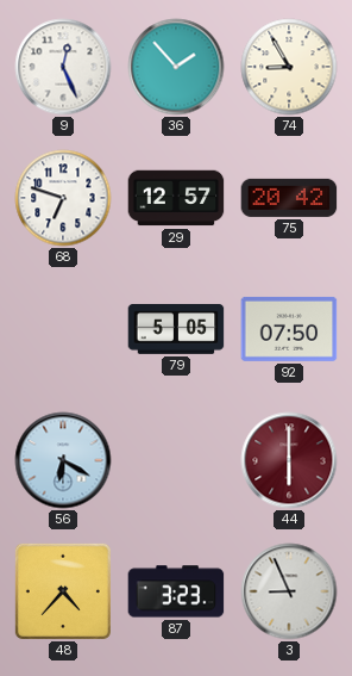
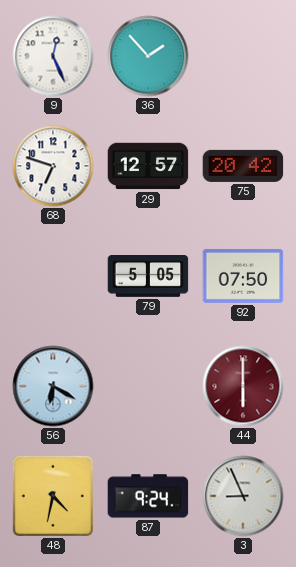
74: 8:55 -> none (289, 67)
48: 4:37 -> 4:32 (53, 496)
87: 3:23 -> 9:24 (148, 496)
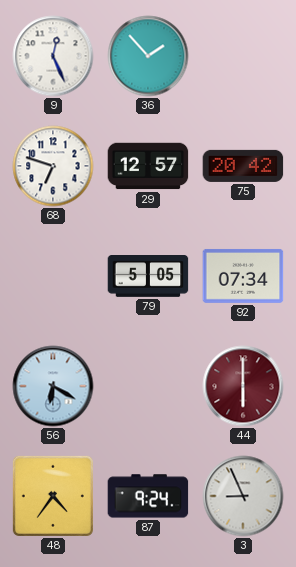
92: 07:50 -> 07:34 (243, 276)
48: 4:32 -> 4:36 (53, 496)
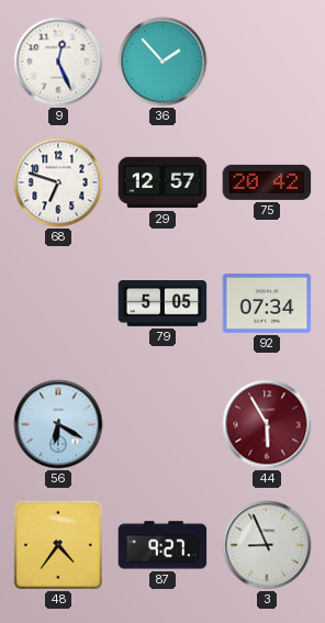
44: 6:00 -> 5:55 (267, 424)
87: 9:24 -> 9:27 (162, 545)
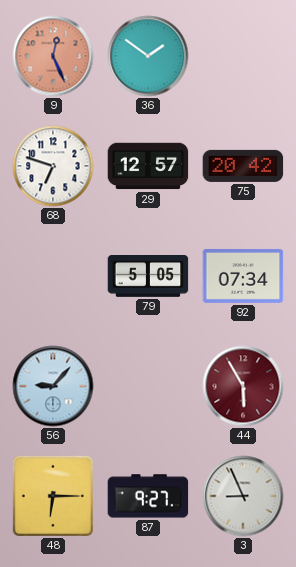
9 dial: white -> salmon (53, 56)
36: 1:53 -> 1:51 (148, 56)
56: 6:20 -> 9:07 (53, 386)
48: 4:36 -> 6:15 (53, 496)
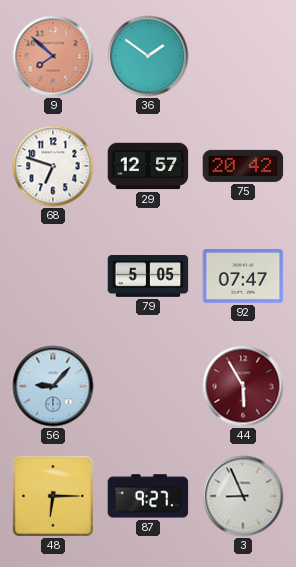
9: 12:26 -> 7:52 (53, 56)
92: 07:34 -> 07:47 (243, 276)
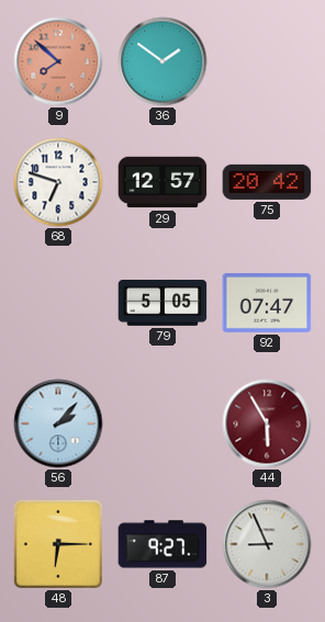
56: 9:07 -> 2:07 (58, 423)
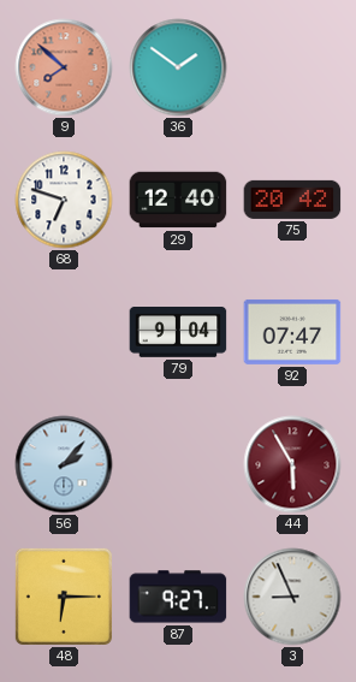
29: 12:57 -> 12:40 (178, 200)
79: 5:05 -> 9:04 (178, 332)
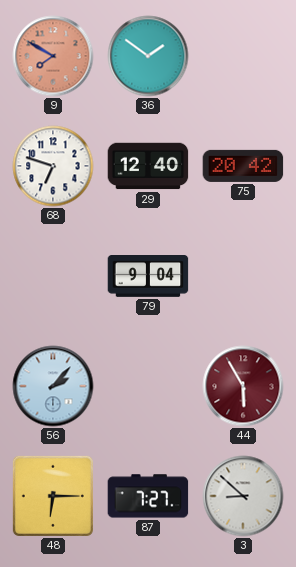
9: 7:52 -> 7:50 (53, 56)
92: 07:47 -> none (292, 332)
87: 9:27 -> 7:27 (148, 496)
3: 8:56 -> 8:52 (243, 496)
